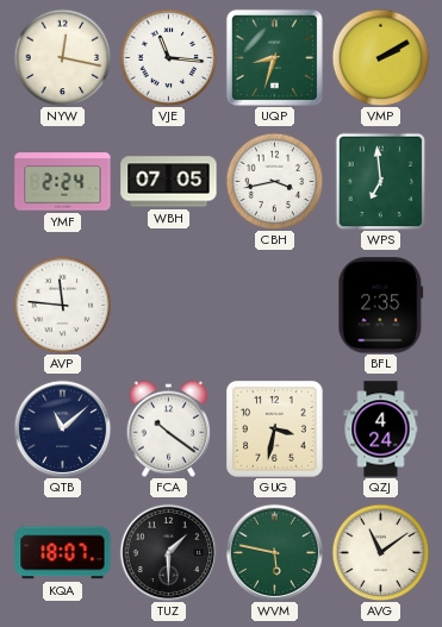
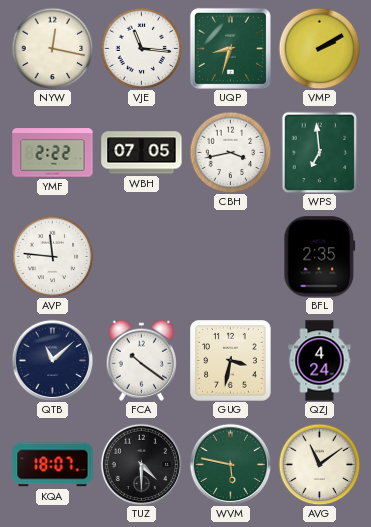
YMF: 2:24 -> 2:22 (53, 153)
TUZ: 1:30 -> 4:30 (141, 464)
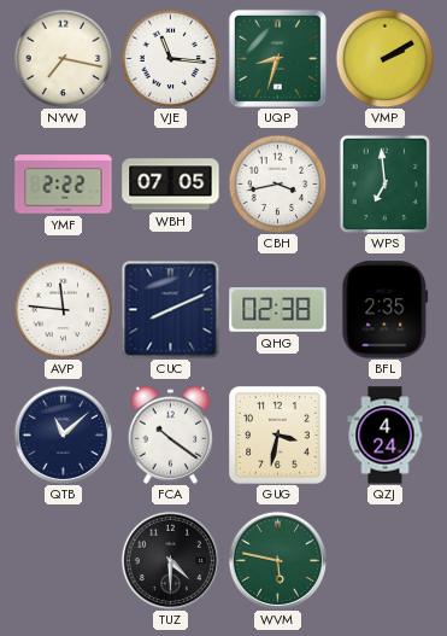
NYW: 12:17 -> 7:17 (63, 58)
CUC: none -> 8:11 (170, 309)
QHG: none -> 02:38 (278, 310)
KQA: 18:07 -> none (53, 465)
AVG: 11:09 -> none (319, 464)
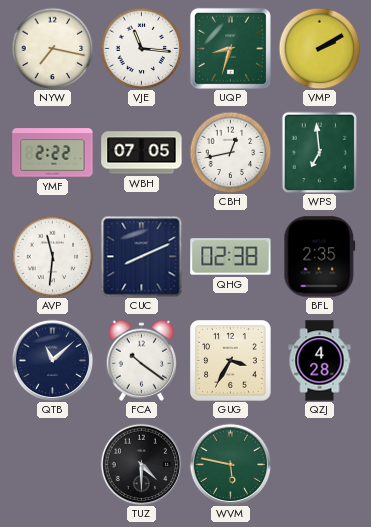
CBH: 3:43 -> 12:43 (230, 152)
AVP: 11:46 -> 11:31 (52, 256)
GUG: 3:32 -> 3:35 (231, 361)
QZJ: 4:24 -> 4:28 (320, 361)
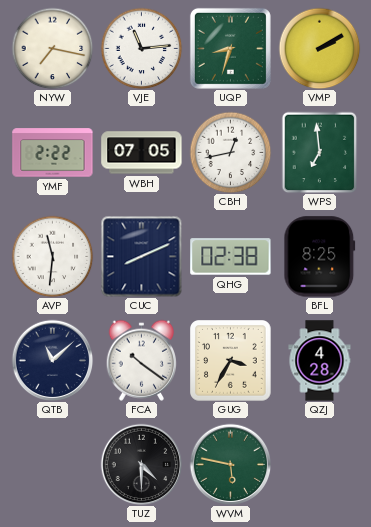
VJE: 11:16 -> 11:14 (141, 48)
BFL: 2:35 -> 8:25 (320, 257)
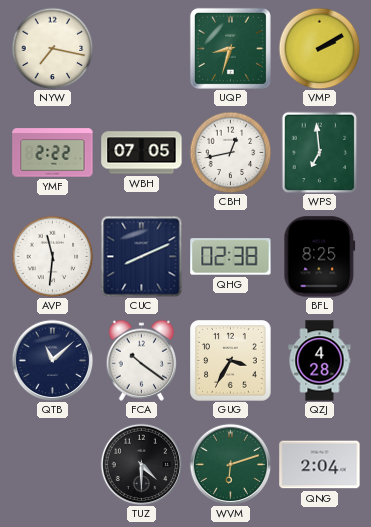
VJE: 11:14 -> none (141, 48)
WVM: 5:47 -> 6:12 (230, 464)
QNG: none -> 2:04 (320, 465)
